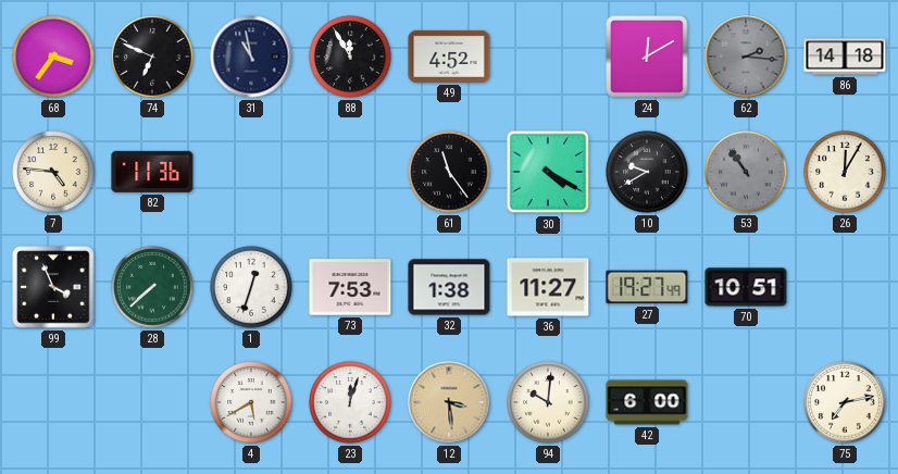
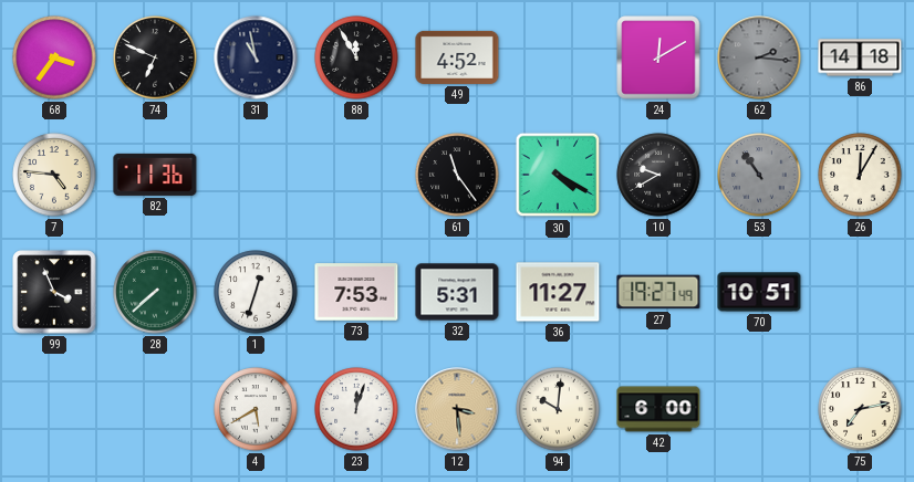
32: 1:38 -> 5:31 (457, 292)
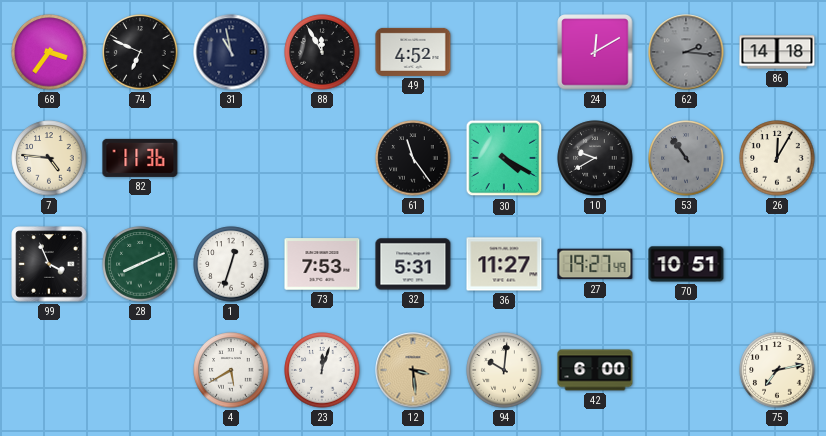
28: 7:38 -> 8:11 (140, 264)
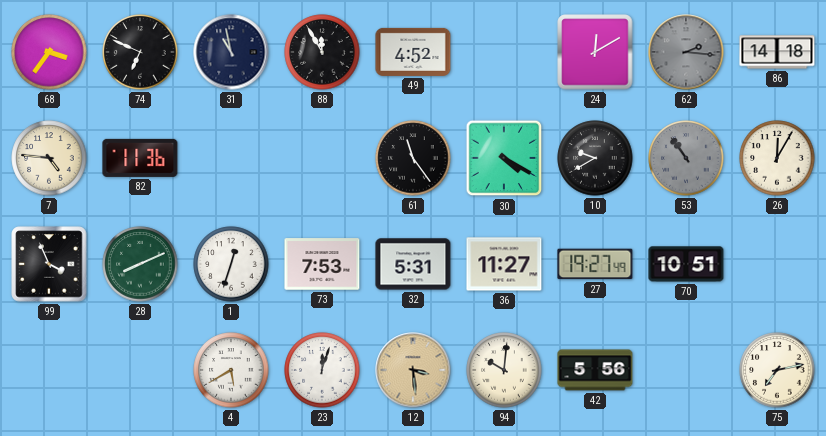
42: 6:00 -> 5:56 (595, 370)
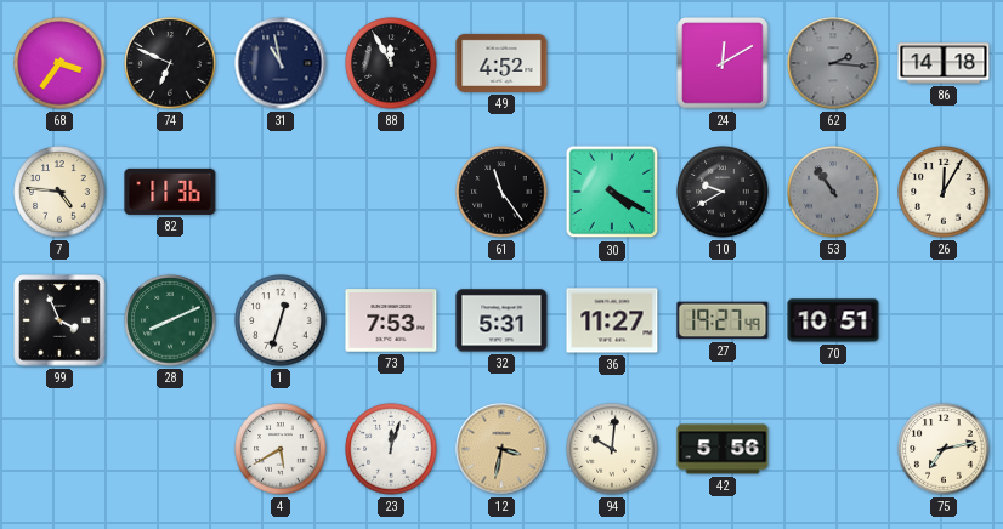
12: 3:29 -> 3:32 (501, 449)
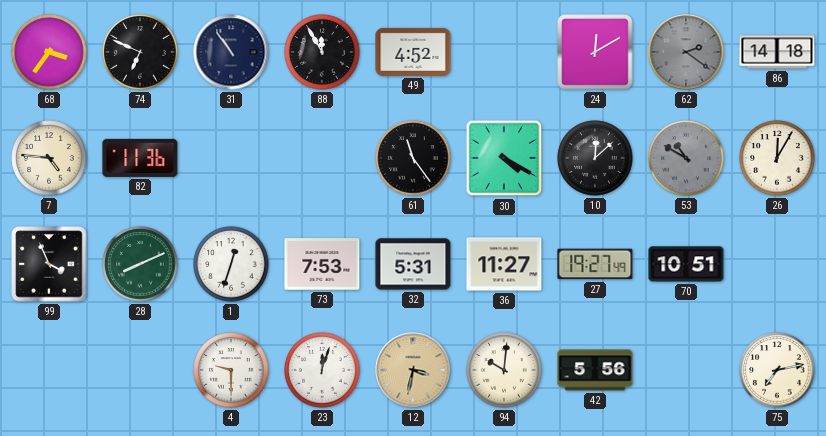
31: 10:58 -> 10:54 (231, 52)
62: 2:16 -> 2:21 (686, 52)
10: 9:40 -> 12:08 (595, 158)
53: 10:54 -> 10:50 (686, 158)
4: 5:40 -> 9:30 (231, 370)
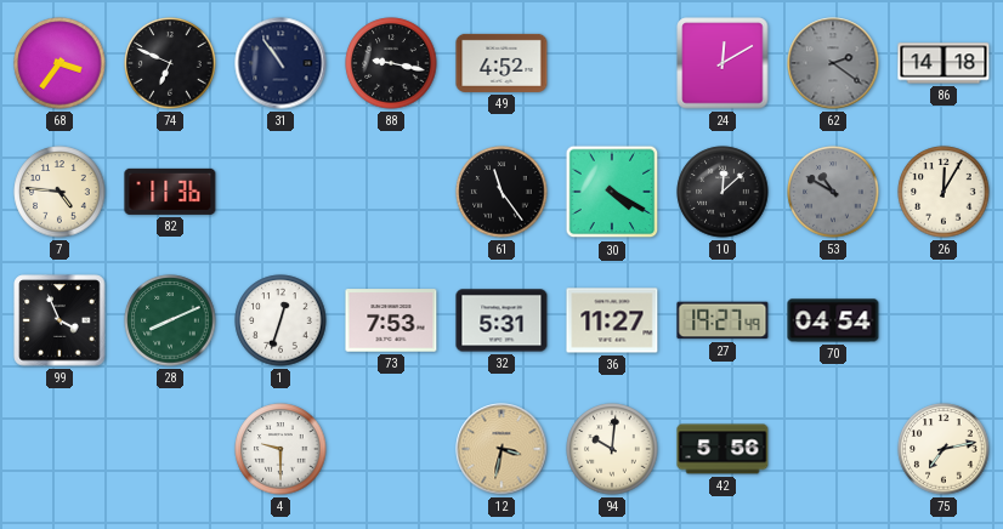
88: 11:55 -> 9:17 (391, 63)
70: 10:51 -> 04:54 (833, 320)
23: 12:03 -> none (322, 370)
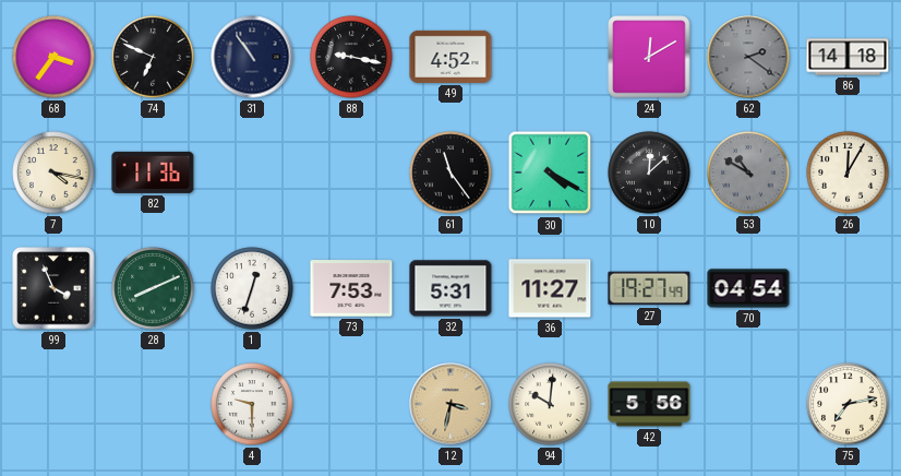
7: 4:46 -> 4:17 (53, 172)
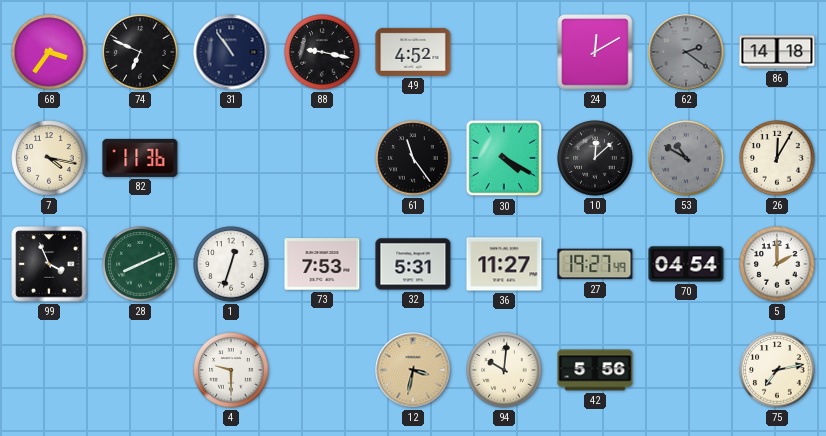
5: none -> 2:00 (777, 264)
